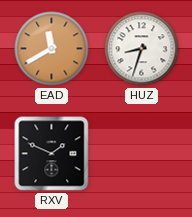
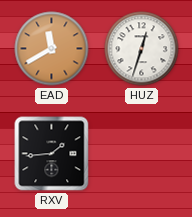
HUZ: 8:33 -> 12:33 (142, 49)
RXV: 1:49 -> 1:44 (52, 154)
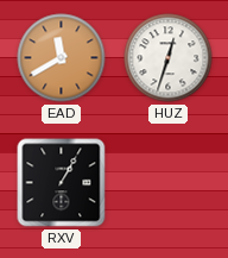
RXV: 1:44 -> 1:05 (62, 183)
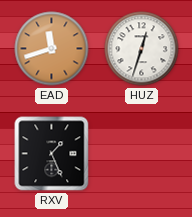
EAD: 11:40 -> 11:42 (52, 49)
RXV: 1:05 -> 1:26 (52, 154)
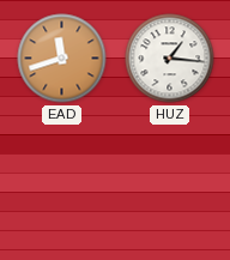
HUZ: 12:33 -> 1:16 (170, 59)
RXV: 1:26 -> none (52, 154)
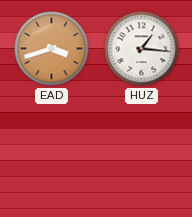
EAD: 11:42 -> 3:42 (52, 49)
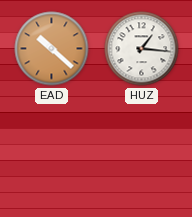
EAD: 3:42 -> 10:22 (52, 49)
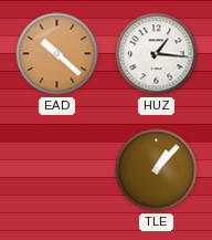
TLE: none -> 1:07 (157, 170)
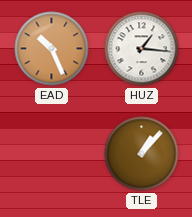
EAD: 10:22 -> 10:26 (52, 49)
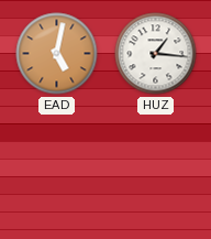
EAD: 10:26 -> 5:02 (57, 54)
TLE: 1:07 -> none (142, 154)
